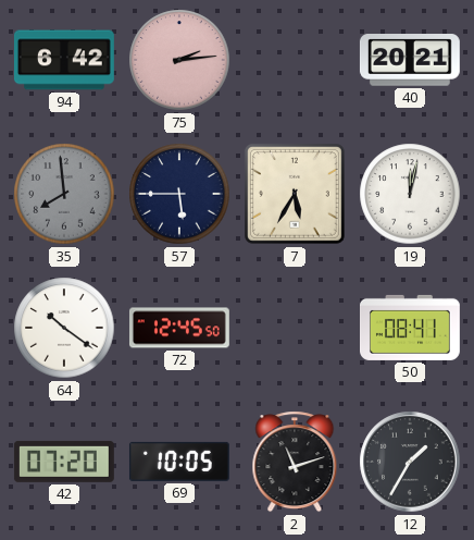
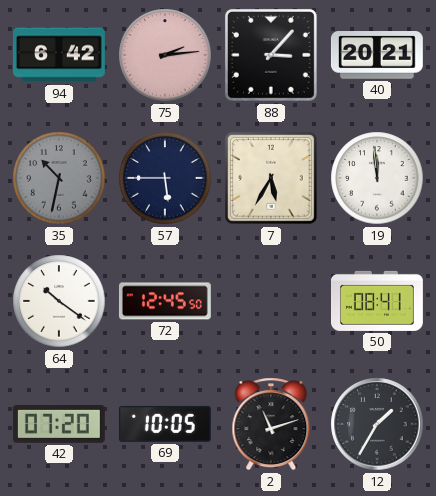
88: none -> 3:07 (271, 55)
35: 7:59 -> 10:32 (59, 178)
19: 12:02 -> 11:59 (377, 178)
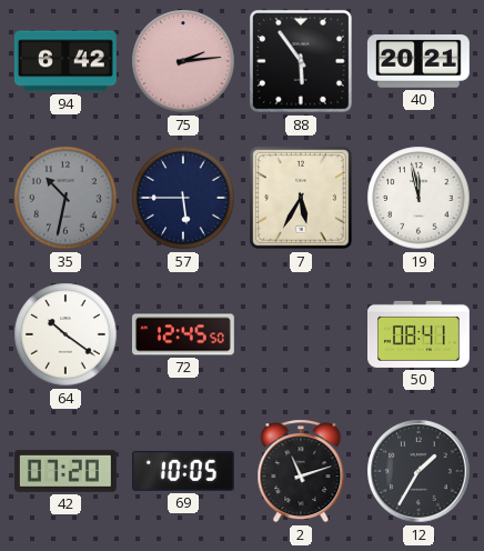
88: 3:07 -> 5:54 (301, 61)
19: 11:59 -> 11:58 (419, 198)
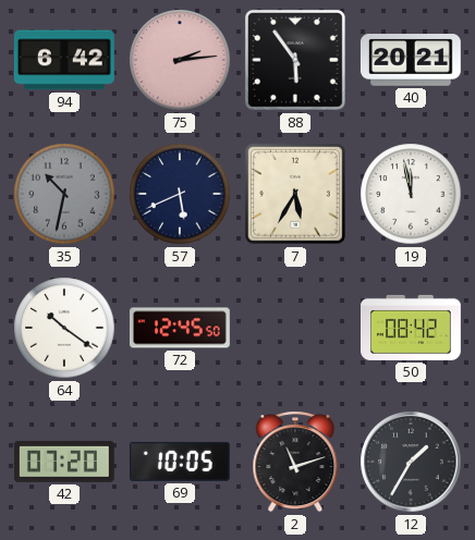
57: 5:45 -> 5:41 (180, 194)
50: 08:41 -> 08:42 (412, 328)
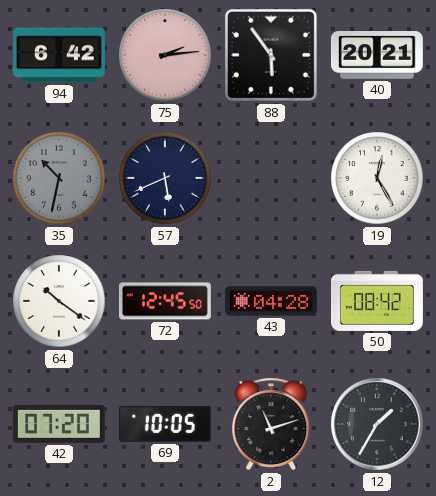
7: 5:35 -> none (295, 194)
19: 11:58 -> 12:25 (377, 178)
43: none -> 04:28 (271, 301)
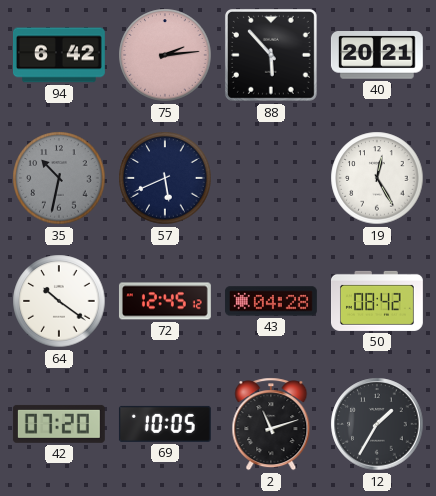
88: 5:54 -> 5:53 (271, 55)
72: 12:45:50 -> 12:45:12 (165, 301)
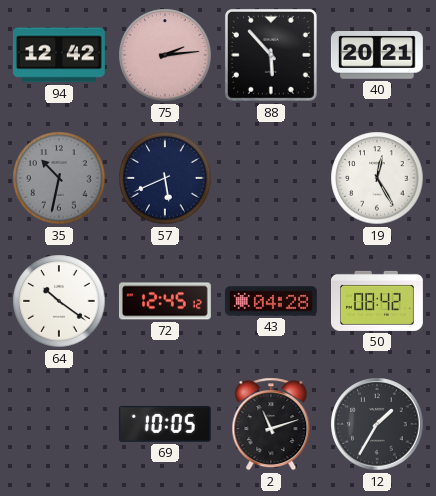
94: 6:42 -> 12:42 (59, 55)
42: 07:20 -> none (59, 424)
